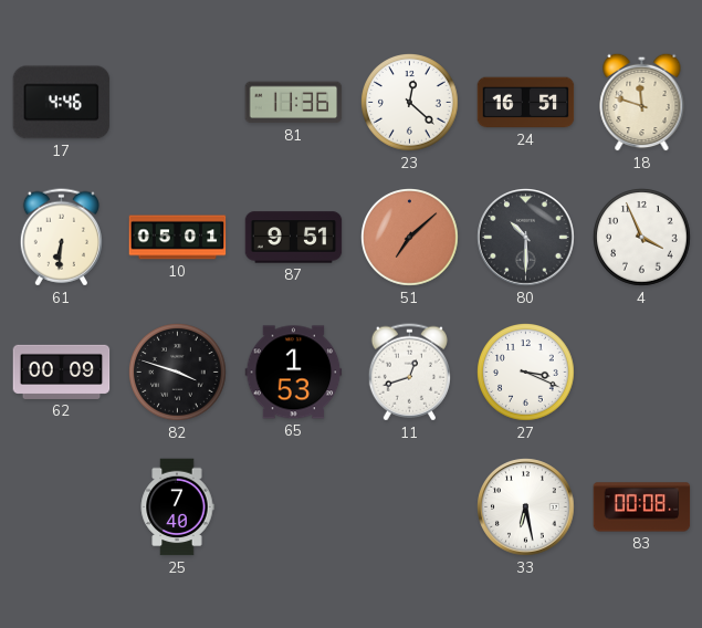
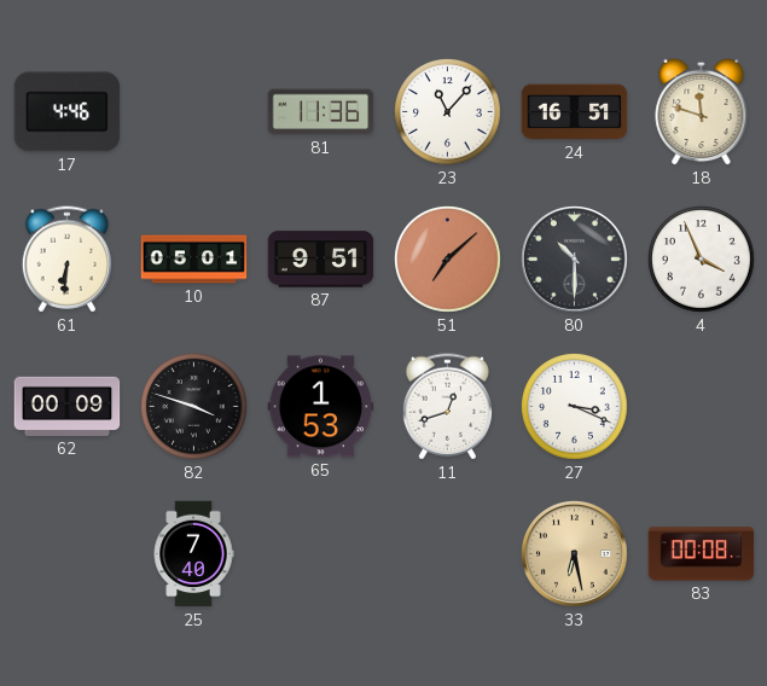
23: 12:22 -> 11:07 (448, 112)
33 dial: white -> champagne (575, 554)
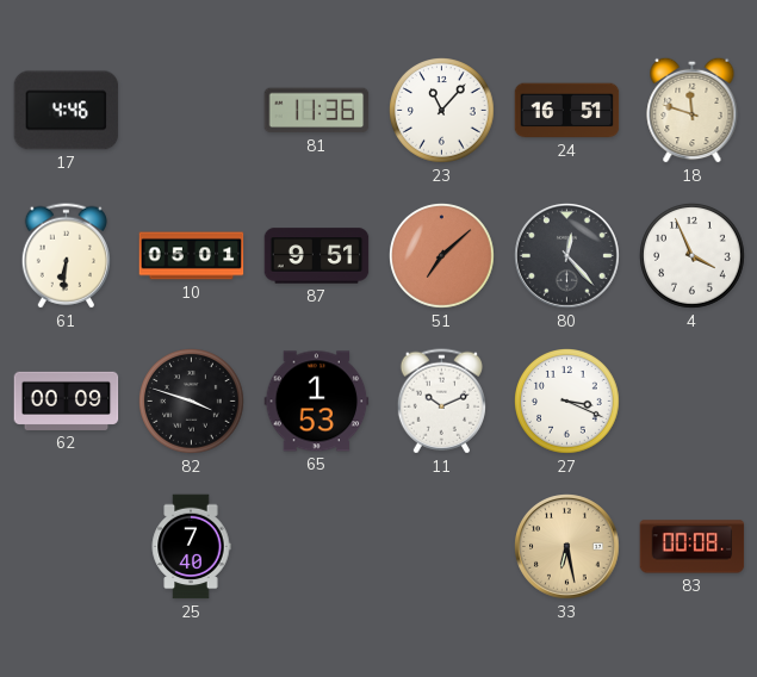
80: 10:30 -> 12:23 (567, 256)
11: 12:42 -> 10:11 (441, 402)
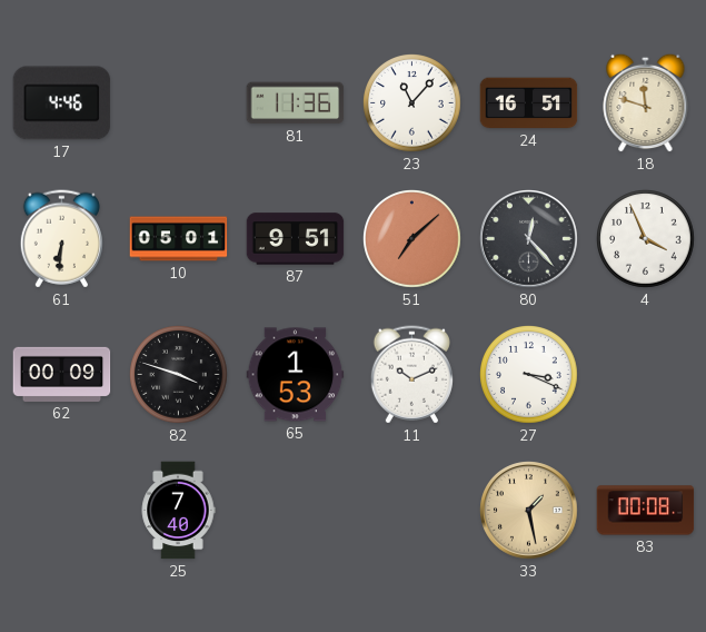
33: 6:28 -> 1:28 (529, 511)
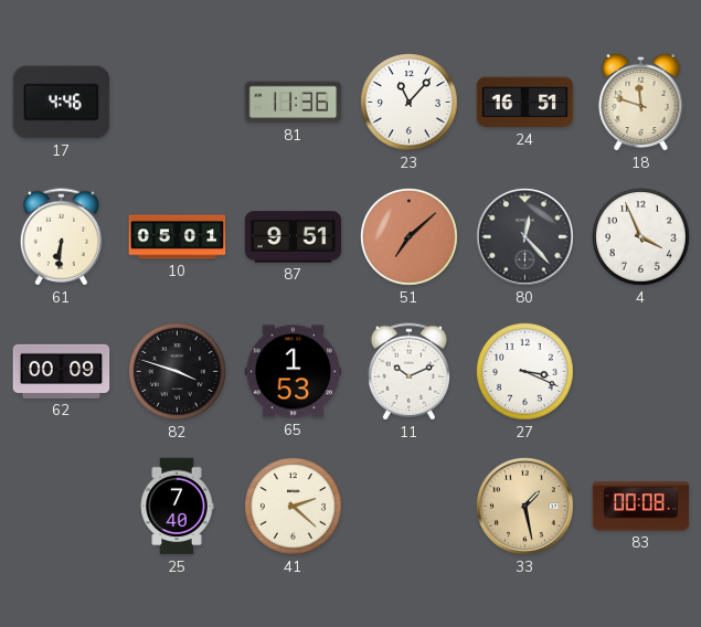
41: none -> 2:22 (294, 507)
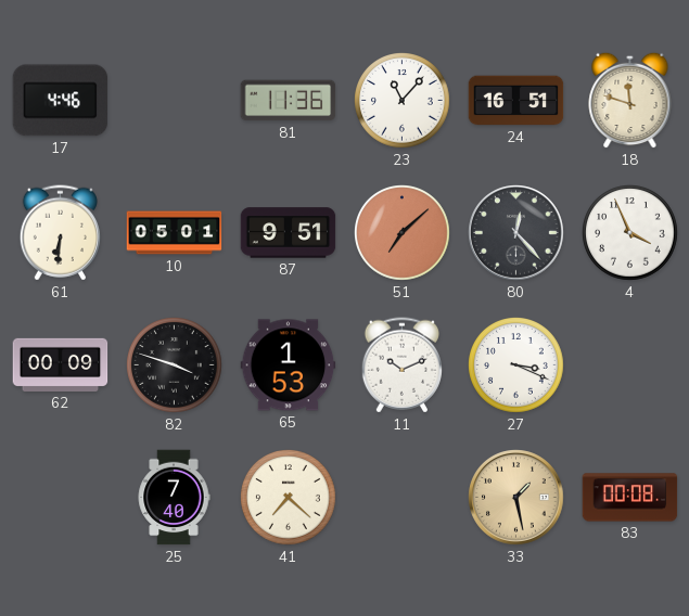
41: 2:22 -> 7:22 (289, 498)
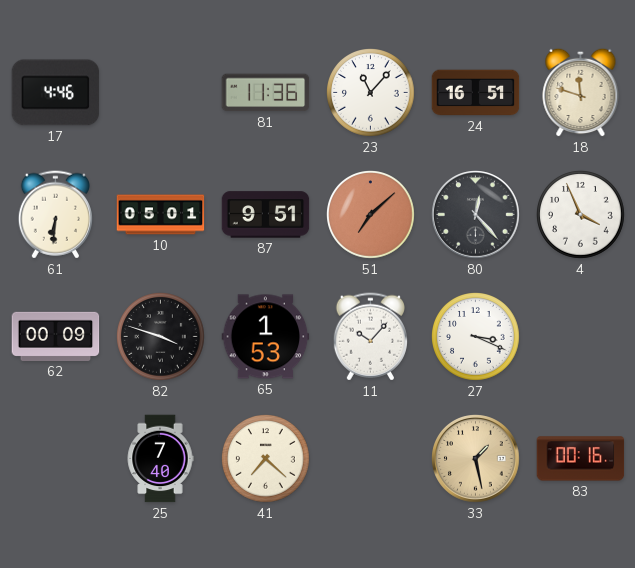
11: 10:11 -> 10:07 (370, 337)
83: 00:08 -> 00:16 (581, 459)
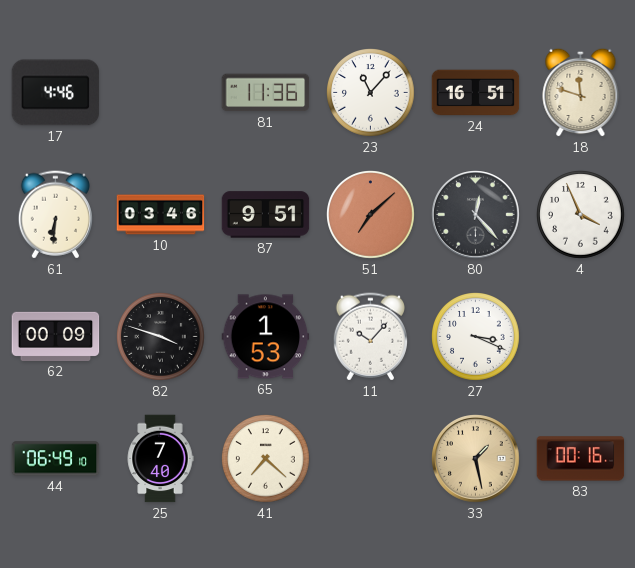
10: 05:01 -> 03:46 (161, 215)
44: none -> 06:49 (56, 459)
